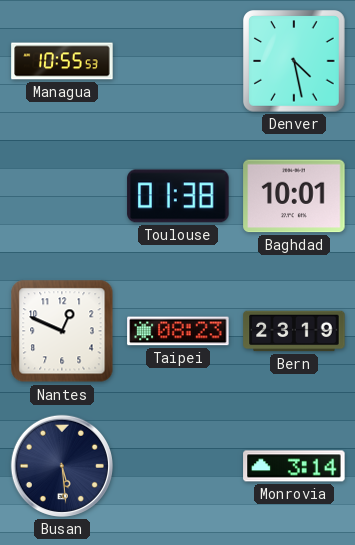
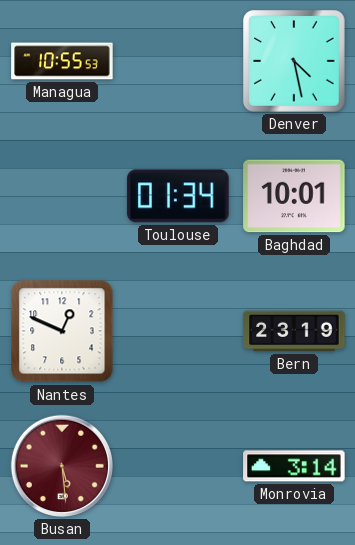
Toulouse: 01:38 -> 01:34 (178, 196)
Taipei: 08:23 -> none (178, 331)
Busan dial: navy -> burgundy (61, 466)
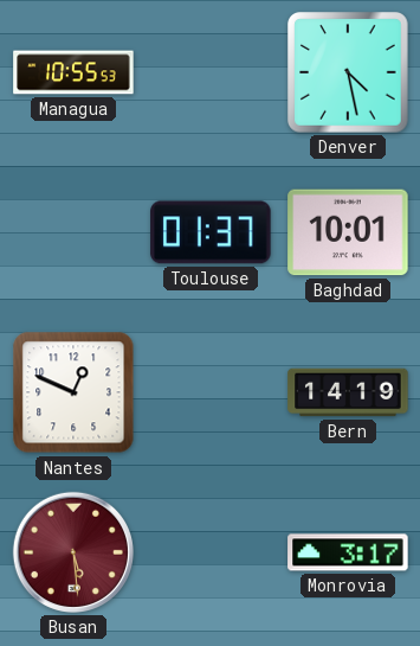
Toulouse: 01:34 -> 01:37 (211, 232)
Bern: 23:19 -> 14:19 (348, 392)
Monrovia: 3:14 -> 3:17 (348, 552)
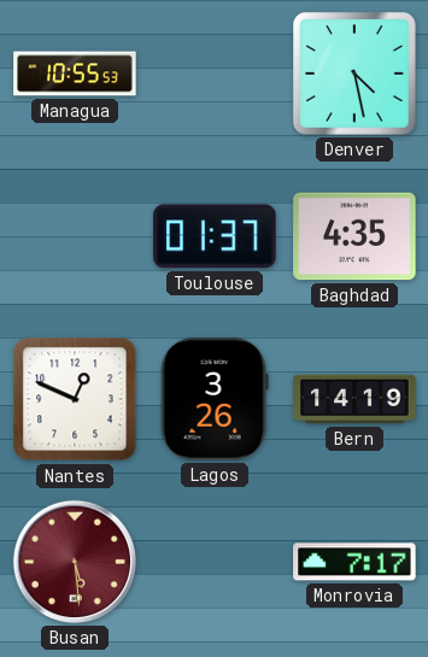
Baghdad: 10:01 -> 4:35 (354, 236)
Lagos: none -> 3:26 (215, 399)
Monrovia: 3:17 -> 7:17 (354, 562)
